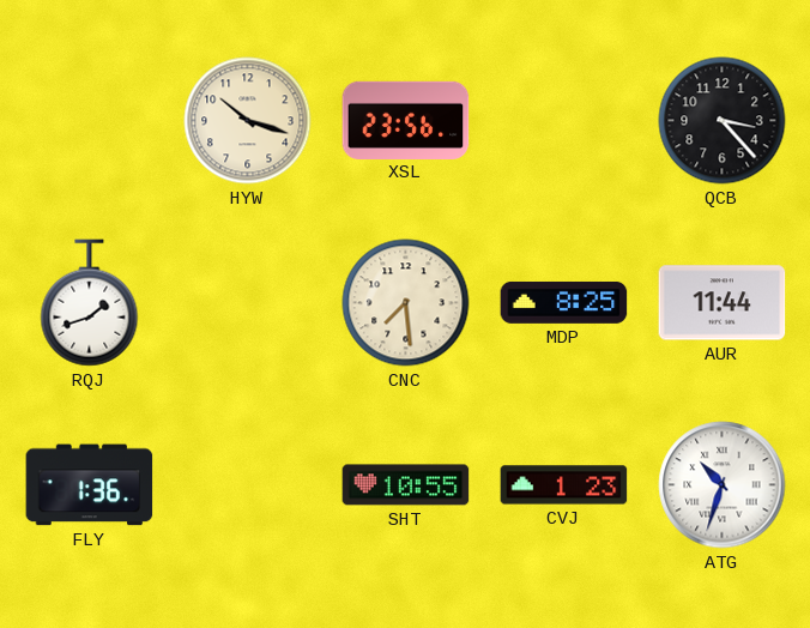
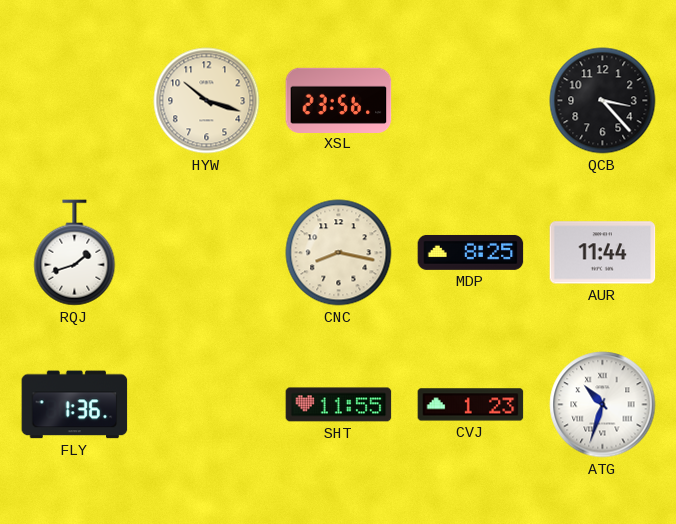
CNC: 7:29 -> 8:17 (339, 253)
SHT: 10:55 -> 11:55 (339, 405)
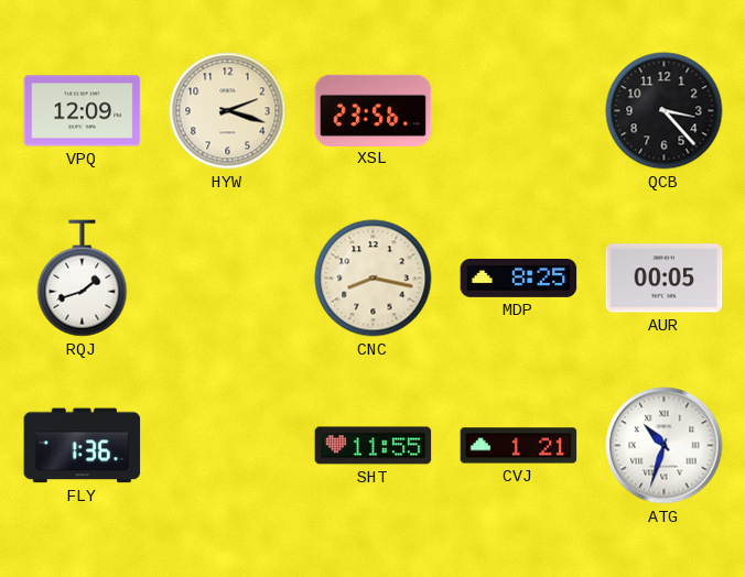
VPQ: none -> 12:09 (83, 111)
HYW: 10:18 -> 2:18 (228, 111)
AUR: 11:44 -> 00:05 (665, 279)
CVJ: 1:23 -> 1:21 (519, 446)
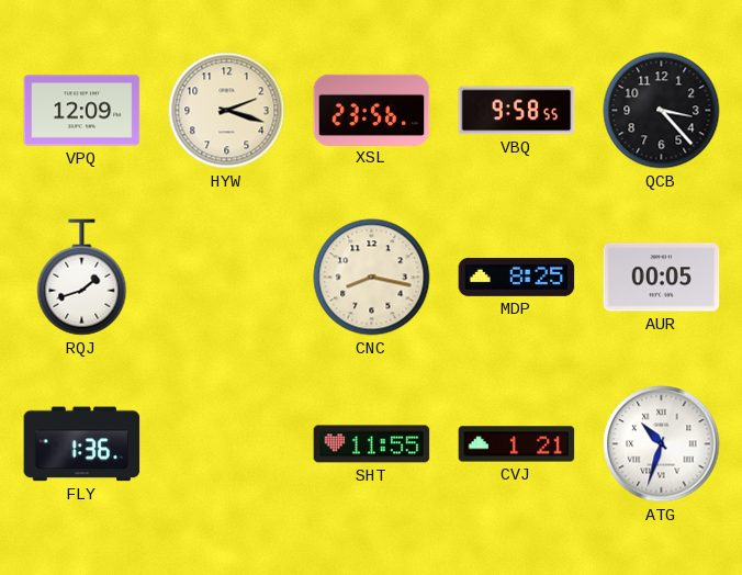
VBQ: none -> 9:58 (517, 111)
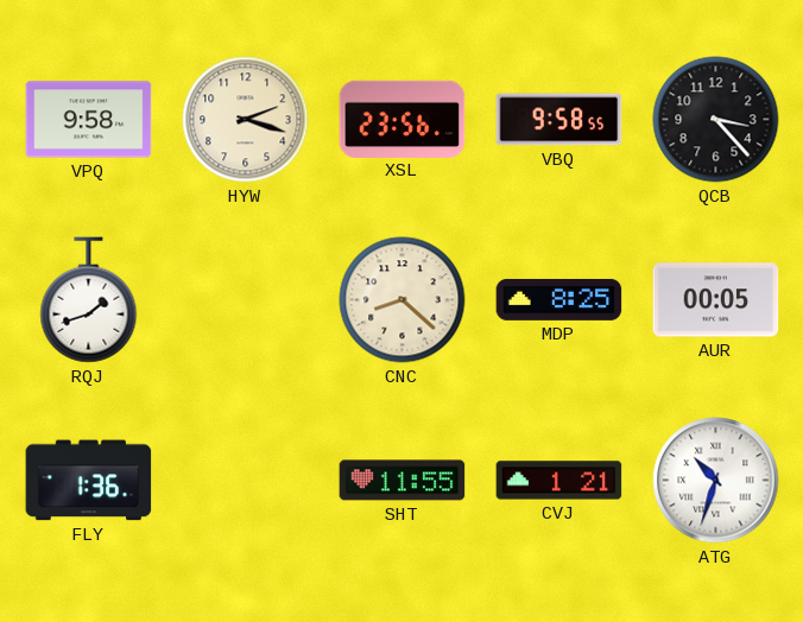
VPQ: 12:09 -> 9:58 (89, 120)
CNC: 8:17 -> 8:22 (403, 300)
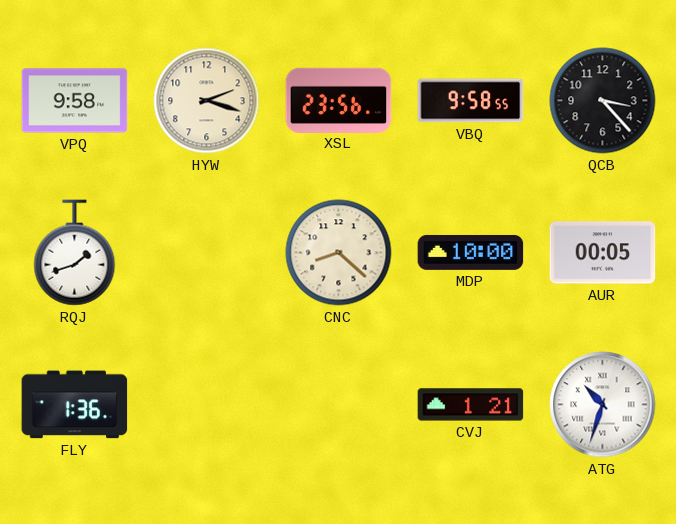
MDP: 8:25 -> 10:00 (471, 252)
SHT: 11:55 -> none (403, 481)
